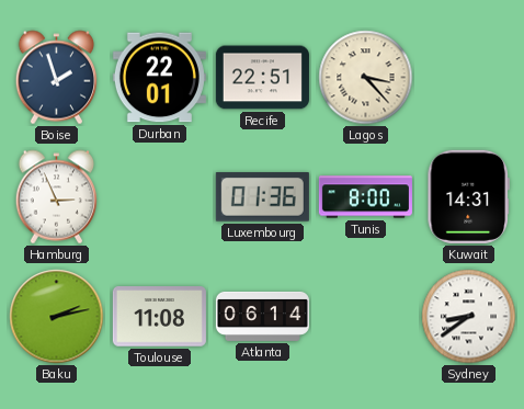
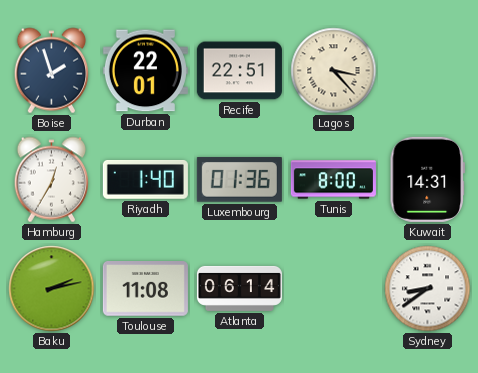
Hamburg: 2:56 -> 12:35 (52, 180)
Riyadh: none -> 1:40 (145, 180)
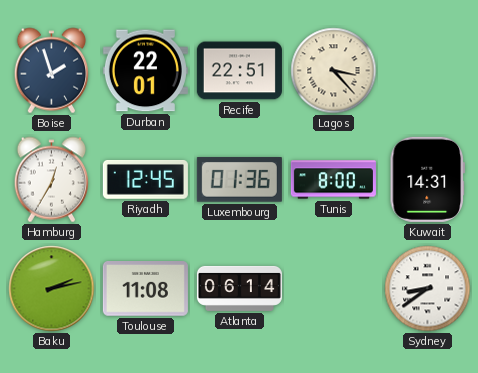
Riyadh: 1:40 -> 12:45 (145, 180)
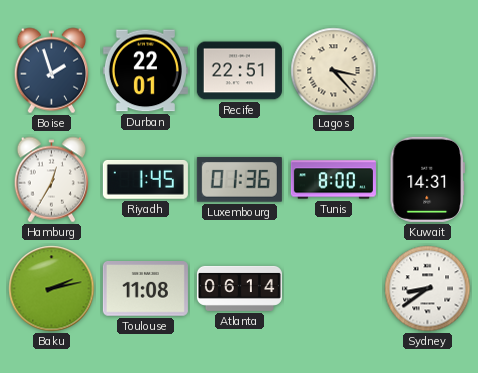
Riyadh: 12:45 -> 1:45 (145, 180)
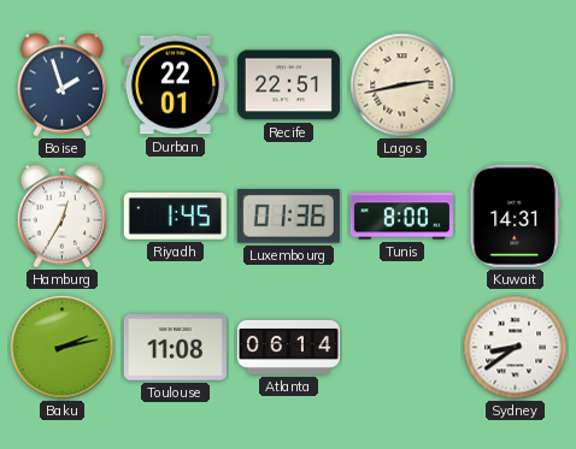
Lagos: 3:23 -> 2:43 (402, 85)
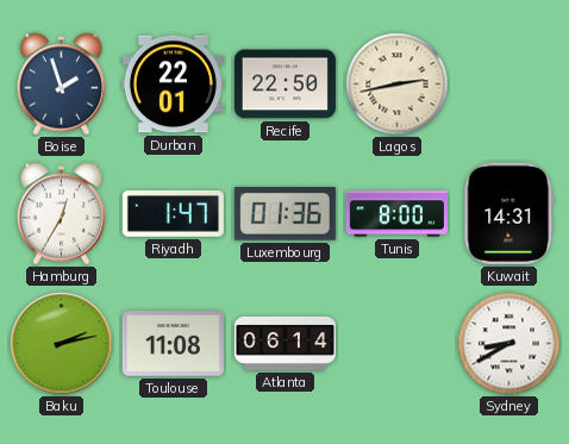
Recife: 22:51 -> 22:50 (284, 85)
Riyadh: 1:45 -> 1:47 (173, 214)
Sydney: 8:39 -> 8:40 (509, 344)
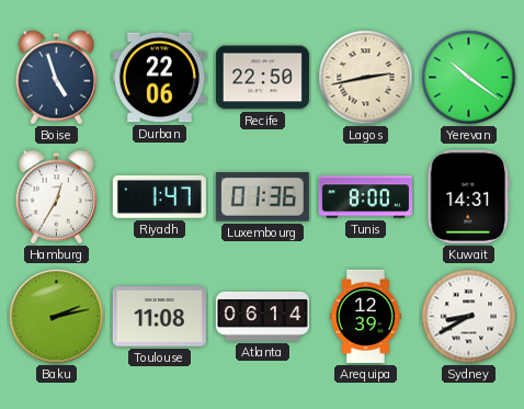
Boise: 1:57 -> 4:57 (57, 78)
Durban: 22:01 -> 22:06 (159, 78)
Yerevan: none -> 10:21 (469, 78)
Arequipa: none -> 12:39 (366, 316)
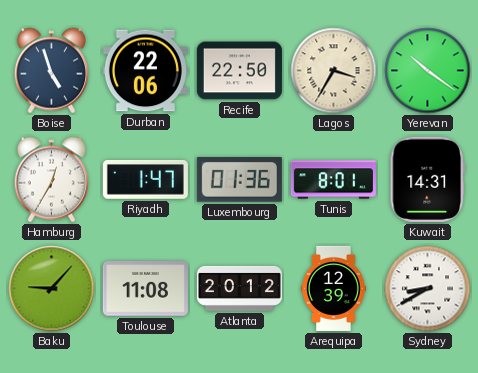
Lagos: 2:43 -> 3:35 (334, 71)
Tunis: 8:00 -> 8:01 (333, 180)
Baku: 2:13 -> 9:07 (52, 289)
Atlanta: 06:14 -> 20:12 (239, 288)
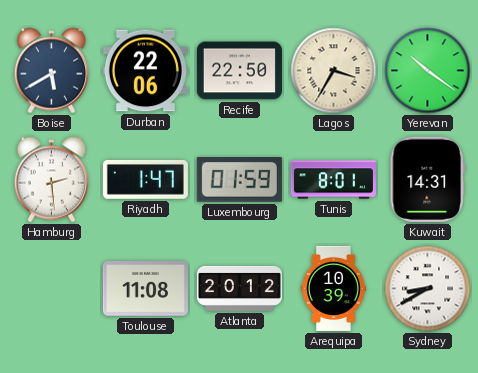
Boise: 4:57 -> 5:40 (52, 71)
Hamburg: 12:35 -> 2:29 (52, 180)
Luxembourg: 01:36 -> 01:59 (239, 180)
Baku: 9:07 -> none (52, 289)
Arequipa: 12:39 -> 10:39 (334, 288)
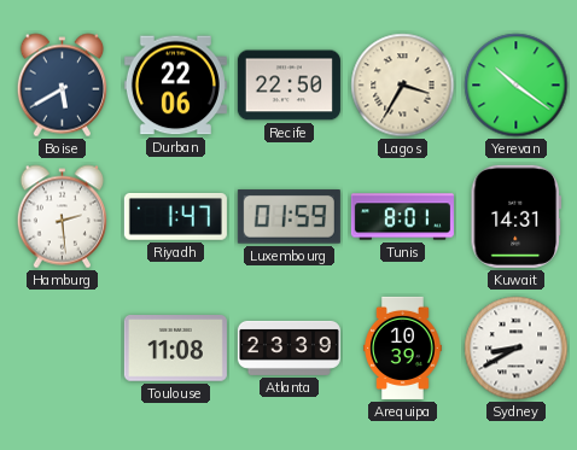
Atlanta: 20:12 -> 23:39 (288, 347)
